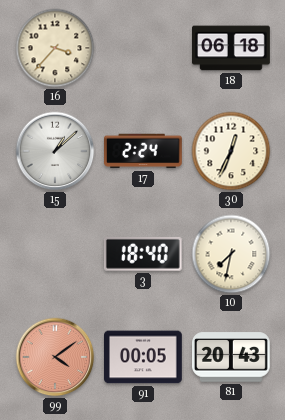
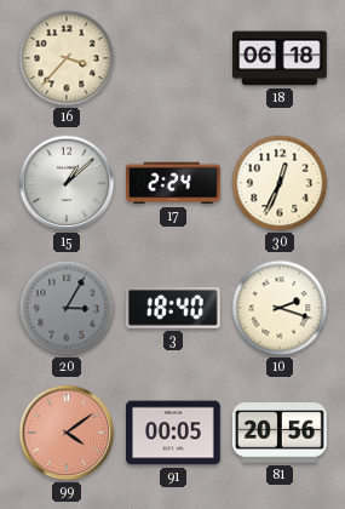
20: none -> 3:05 (67, 308)
10: 7:32 -> 2:18 (280, 308)
81: 20:43 -> 20:56 (281, 433)
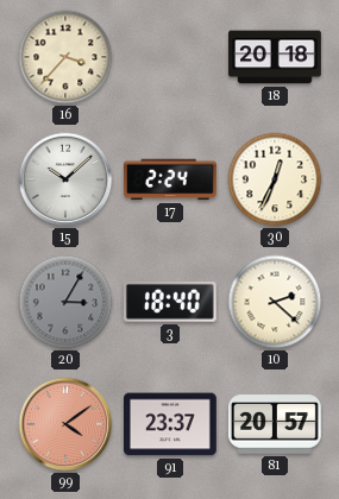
18: 06:18 -> 20:18 (276, 57)
15: 1:08 -> 10:08 (65, 179)
10: 2:18 -> 2:22 (275, 302)
91: 00:05 -> 23:37 (171, 424)
81: 20:56 -> 20:57 (276, 424)
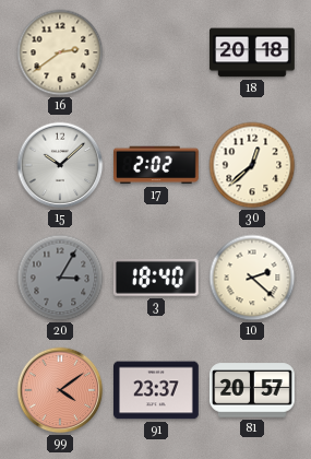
16: 3:37 -> 2:39 (60, 52)
17: 2:24 -> 2:02 (157, 165)
30: 12:34 -> 12:38 (252, 165)
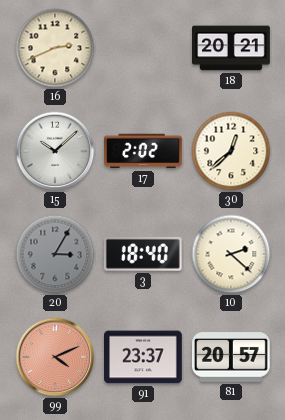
16: 2:39 -> 2:41 (55, 48)
18: 20:18 -> 20:21 (232, 48)
99: 4:09 -> 4:11 (55, 357)
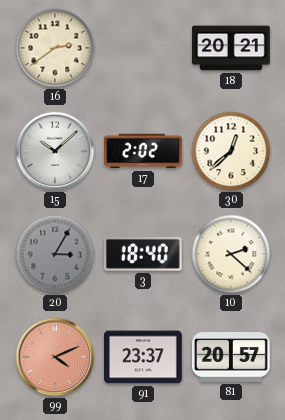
16: 2:41 -> 2:39 (55, 48)
